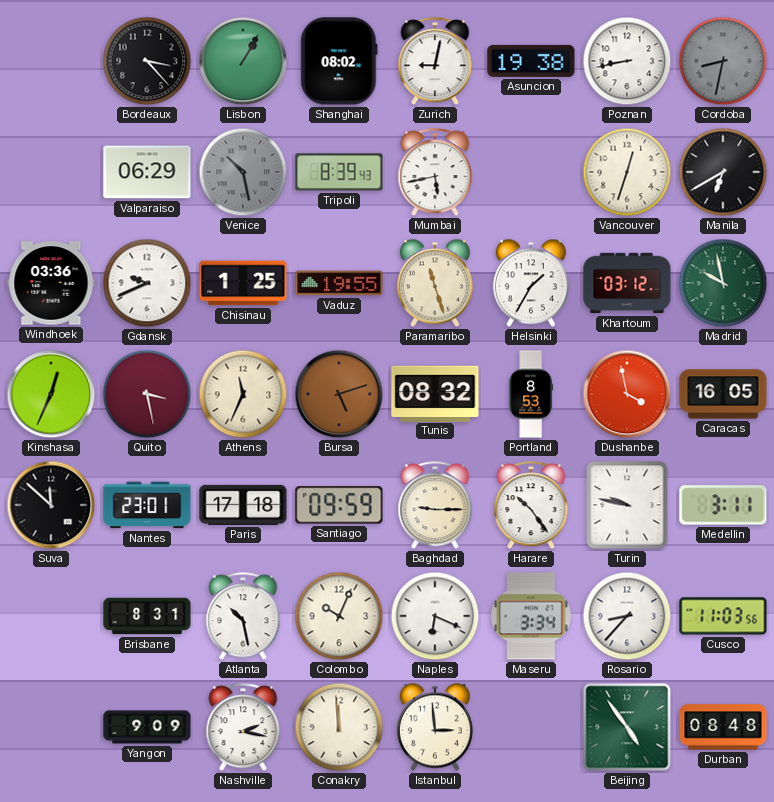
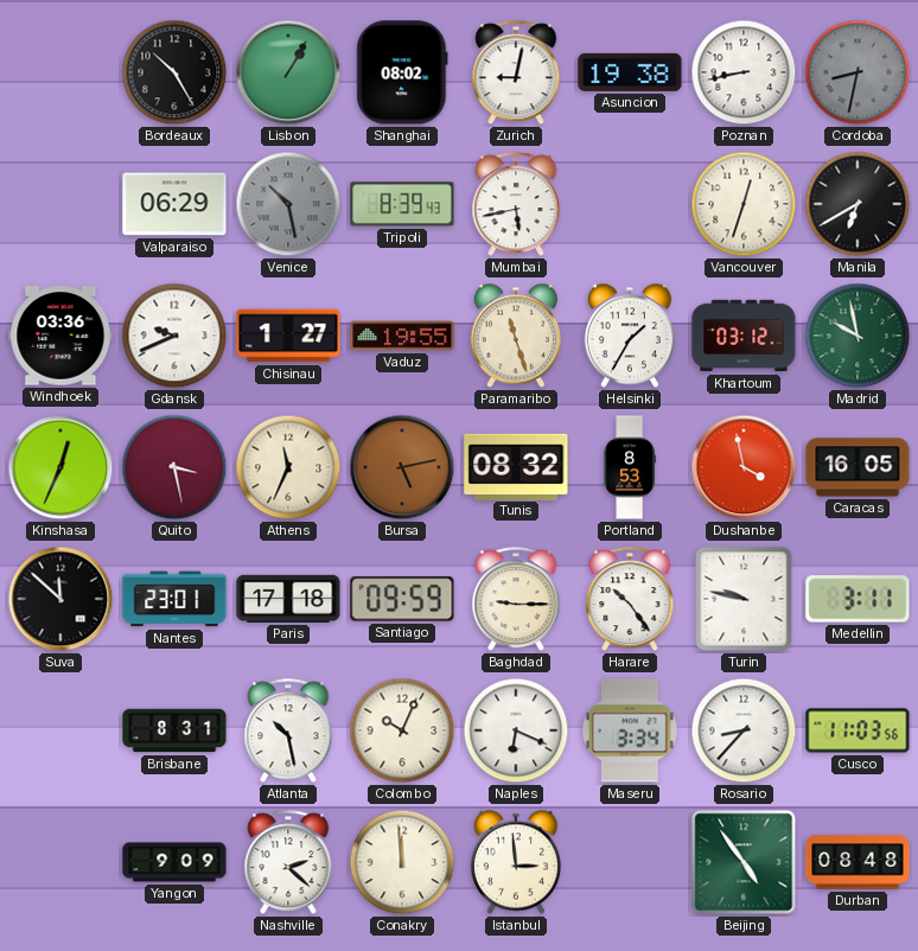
Bordeaux: 3:23 -> 10:25 (174, 72)
Chisinau: 1:25 -> 1:27 (288, 336)
Bursa: 5:12 -> 5:13 (402, 467)
Nashville: 2:17 -> 2:22 (288, 863)
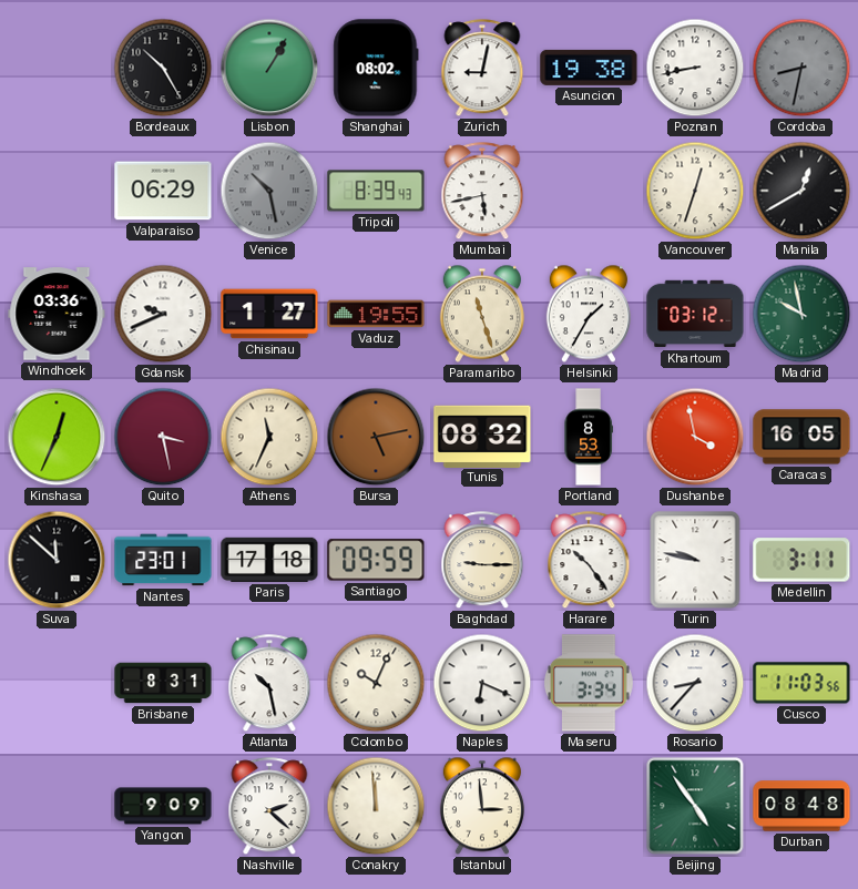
Manila: 6:40 -> 12:40 (801, 191)
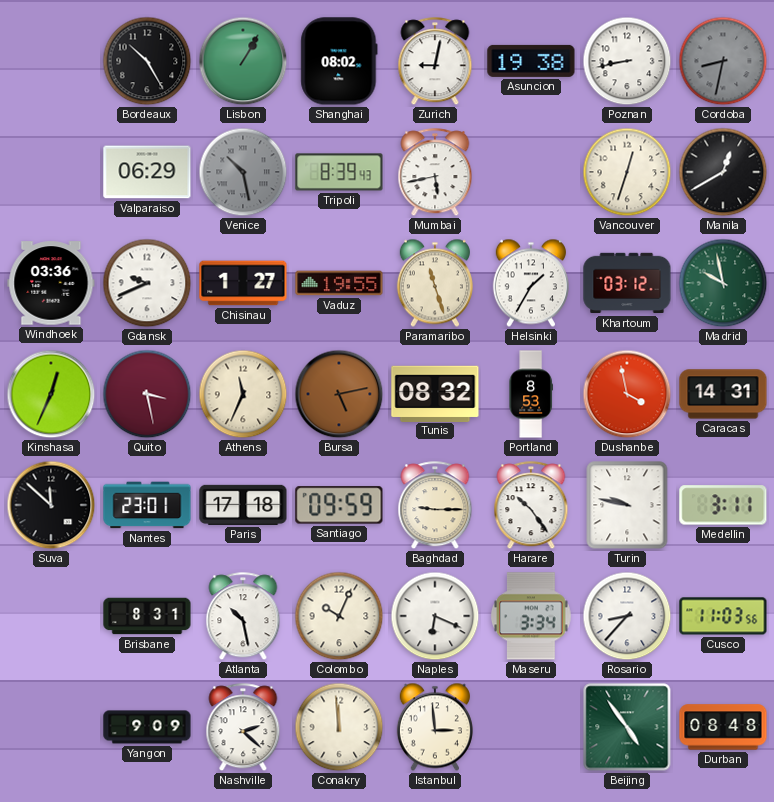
Caracas: 16:05 -> 14:31 (723, 394)
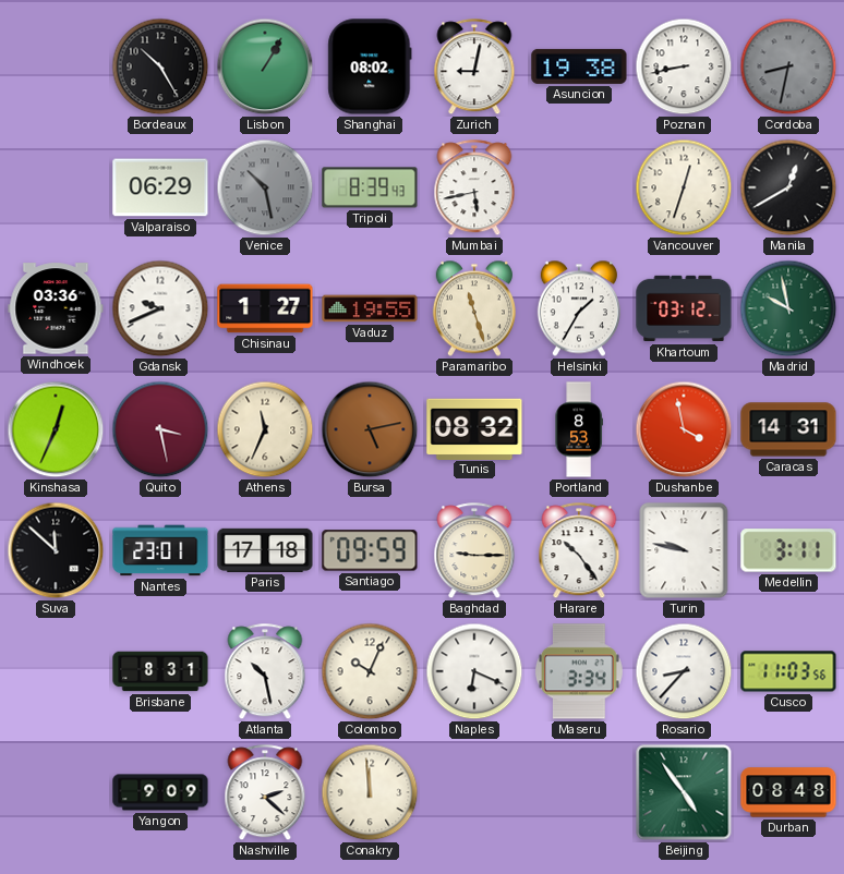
Istanbul: 2:59 -> none (435, 727)
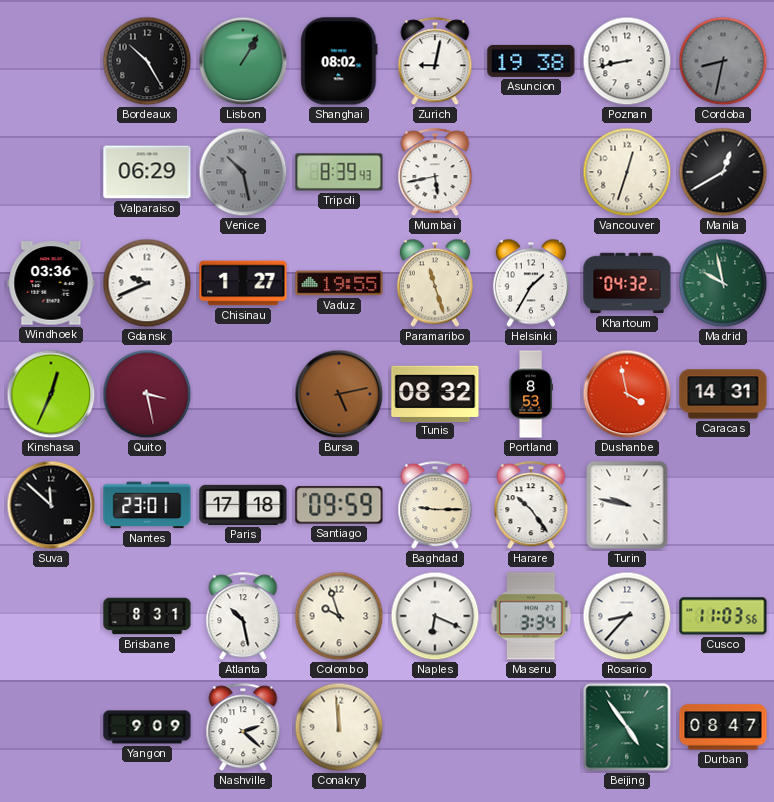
Khartoum: 03:12 -> 04:32 (627, 283)
Athens: 11:34 -> none (265, 429)
Medellin: 3:11 -> none (788, 550)
Colombo: 10:04 -> 9:57 (339, 616)
Durban: 08:48 -> 08:47 (723, 727)
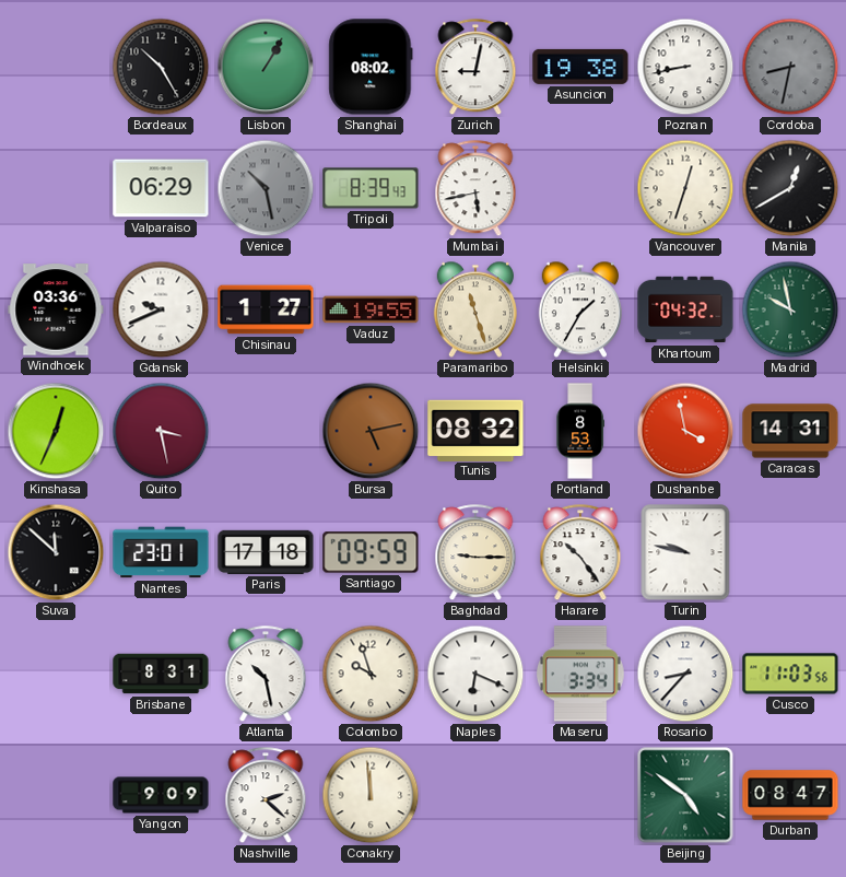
Beijing: 4:54 -> 4:51 (685, 795)
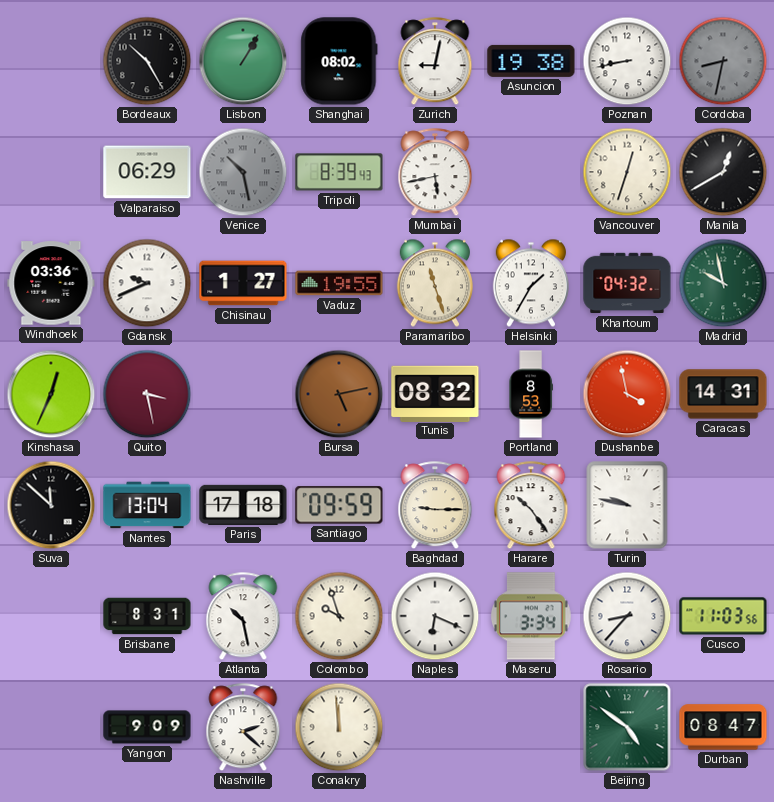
Nantes: 23:01 -> 13:04 (147, 505)
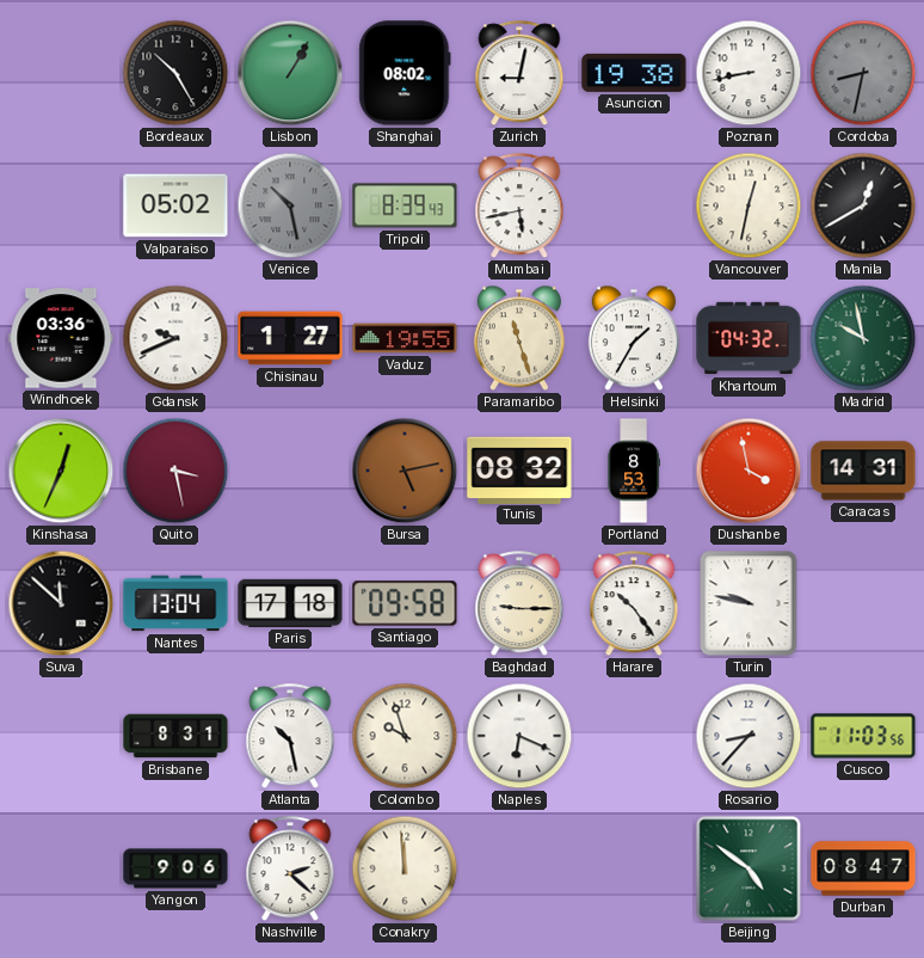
Valparaiso: 06:29 -> 05:02 (175, 205)
Vancouver: 12:33 -> 12:32 (749, 205)
Santiago: 09:59 -> 09:58 (405, 603)
Maseru: 3:34 -> none (532, 616)
Yangon: 9:09 -> 9:06 (175, 868)
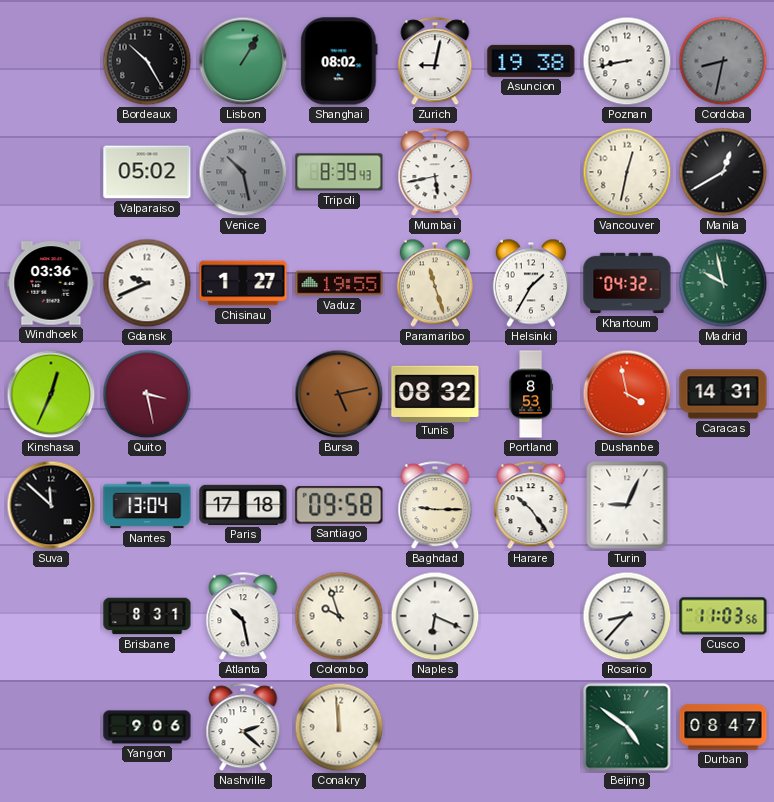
Turin: 9:47 -> 9:04 (627, 505)
